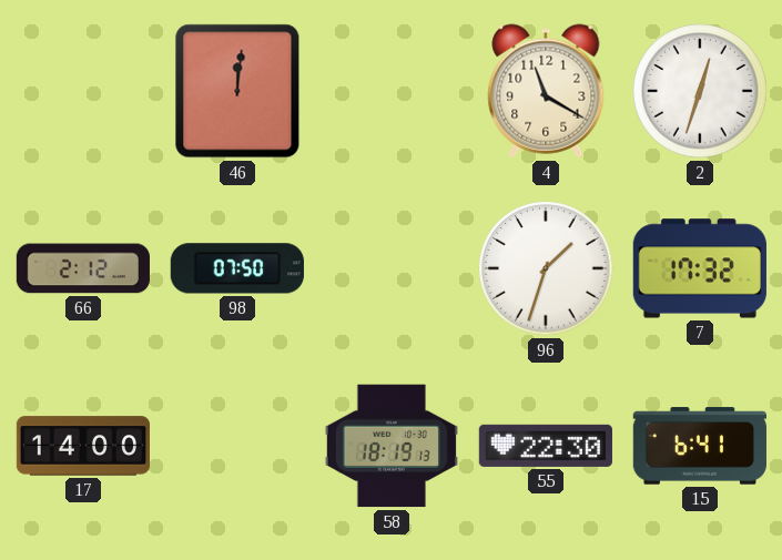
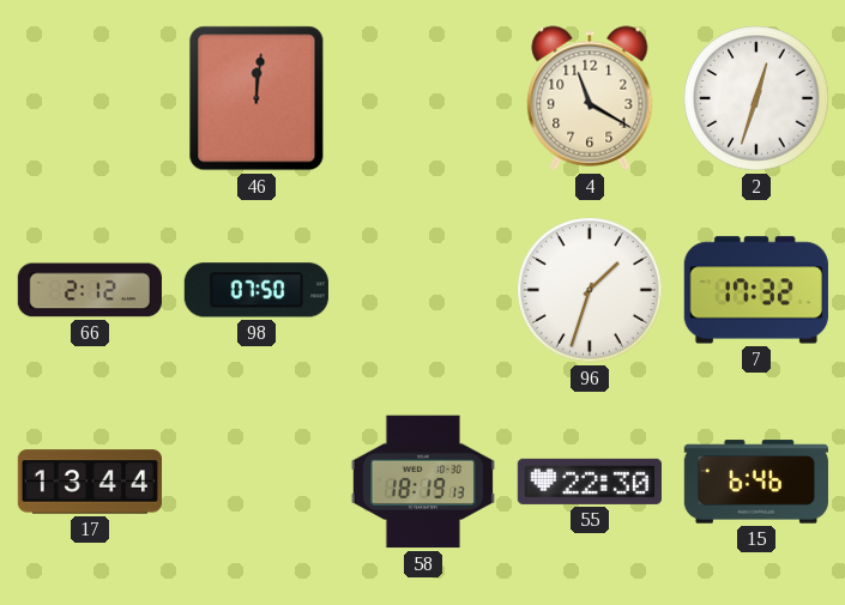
17: 14:00 -> 13:44 (89, 482)
15: 6:41 -> 6:46 (756, 482)
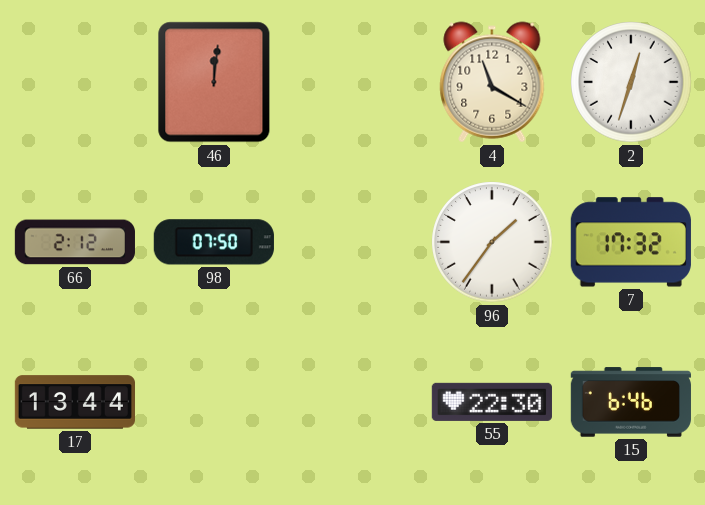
96: 1:33 -> 1:36 (492, 242)
58: 18:19 -> none (423, 482)
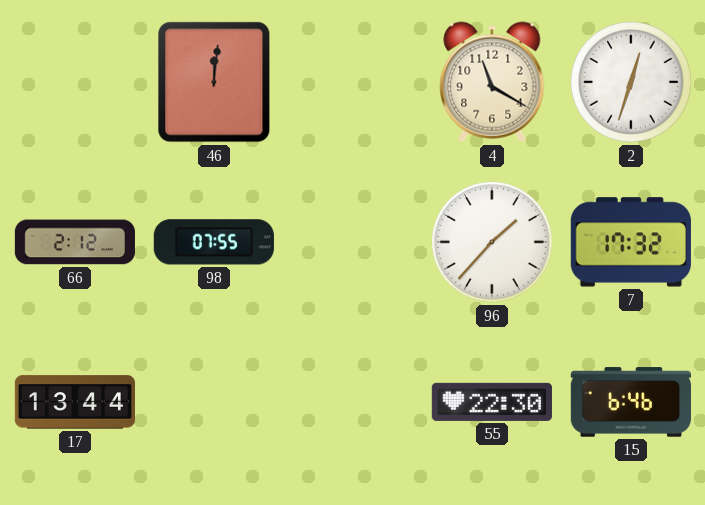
98: 07:50 -> 07:55 (214, 242)
96: 1:36 -> 1:37 (492, 242)
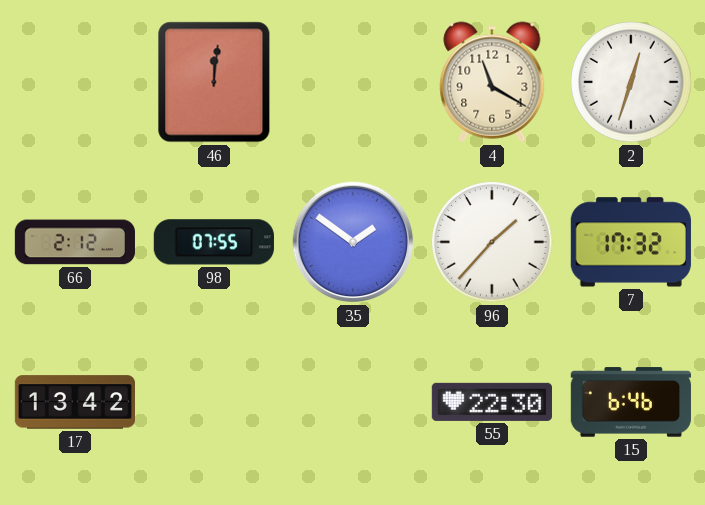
35: none -> 1:51 (353, 242)
17: 13:44 -> 13:42 (74, 402)
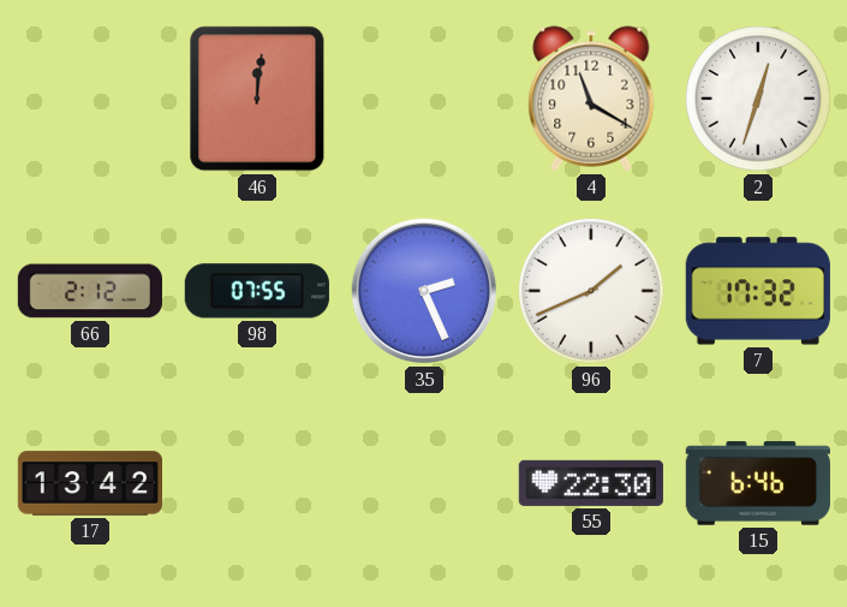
35: 1:51 -> 2:26 (424, 291)
96: 1:37 -> 1:41 (591, 291)
